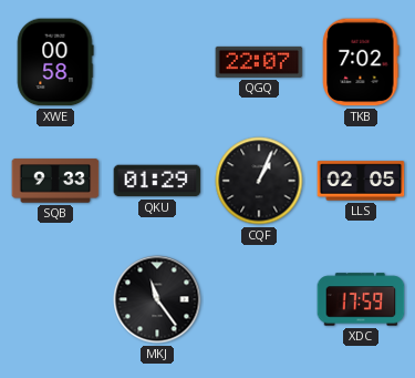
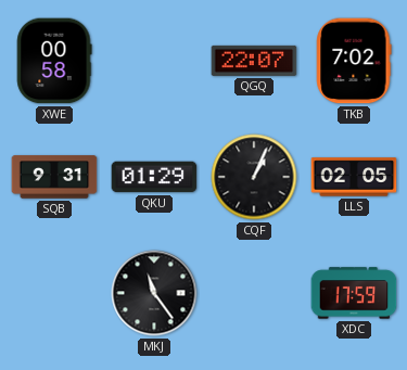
SQB: 9:33 -> 9:31 (54, 177)
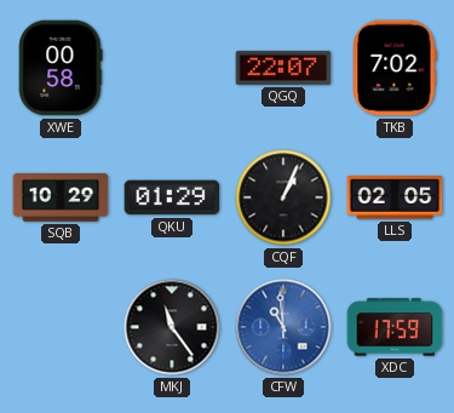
SQB: 9:31 -> 10:29 (61, 197)
CFW: none -> 10:59 (283, 327)
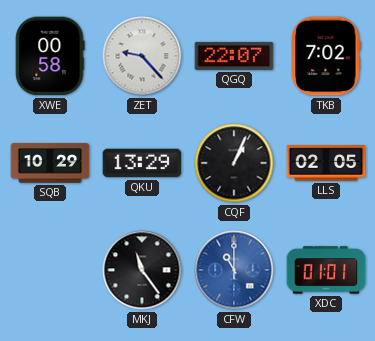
ZET: none -> 9:23 (142, 56)
QKU: 01:29 -> 13:29 (142, 163)
CFW: 10:59 -> 11:00 (234, 270)
XDC: 17:59 -> 01:01 (326, 270)
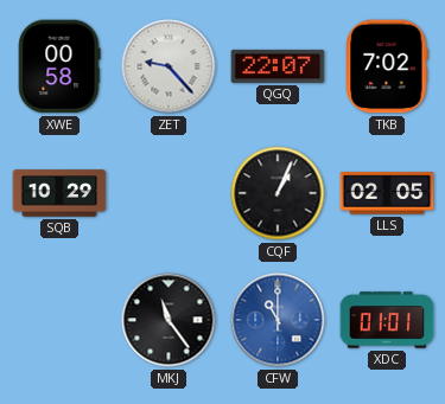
QKU: 13:29 -> none (142, 163)
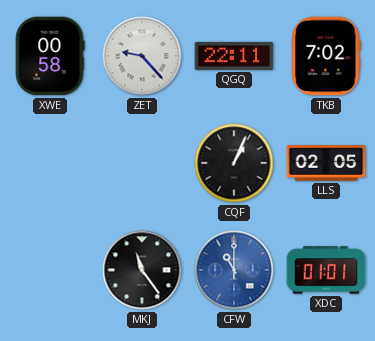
QGQ: 22:07 -> 22:11 (234, 56)
SQB: 10:29 -> none (59, 193)
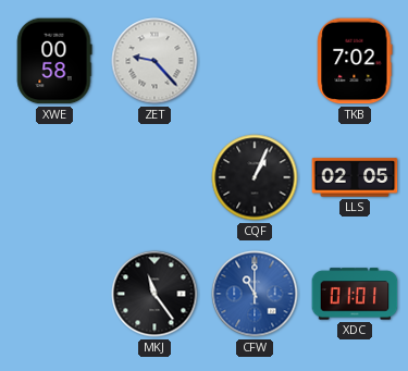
QGQ: 22:11 -> none (234, 56)
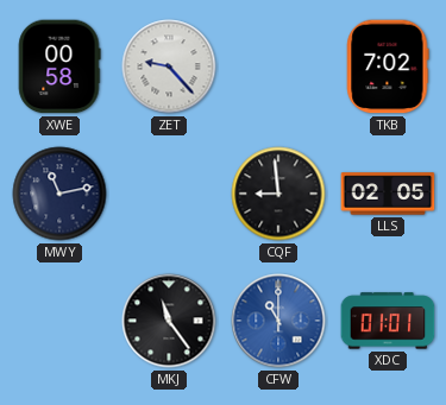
MWY: none -> 11:13 (59, 194)
CQF: 1:04 -> 8:59 (278, 194)
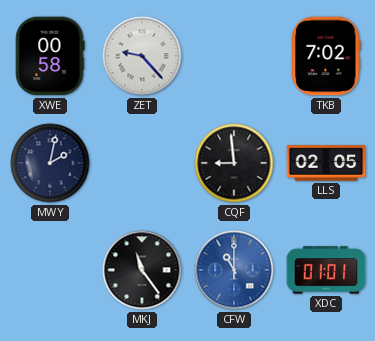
MWY: 11:13 -> 2:02 (50, 163)
